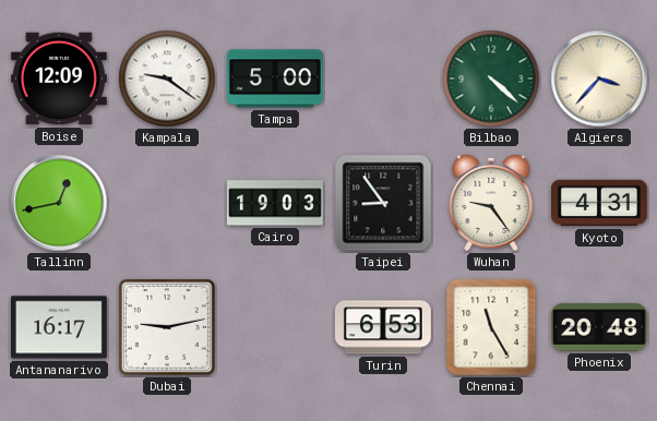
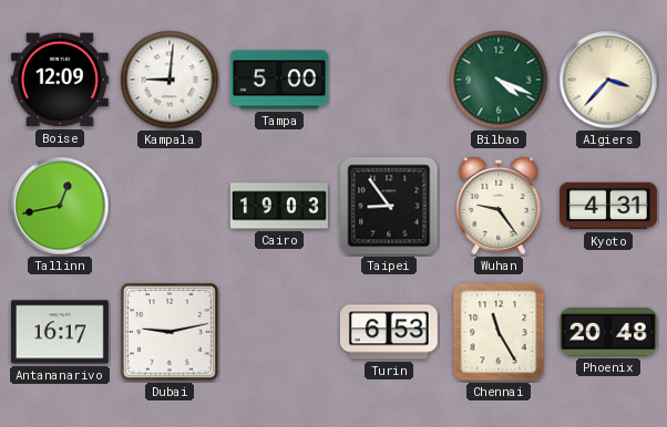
Kampala: 9:21 -> 9:01 (170, 80)
Bilbao: 4:22 -> 4:19 (499, 80)
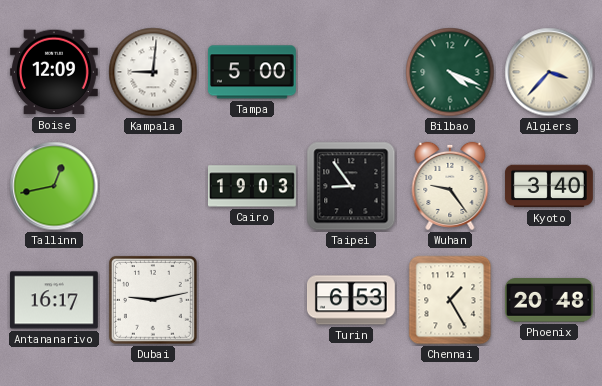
Kyoto: 4:31 -> 3:40 (550, 186)
Chennai: 11:25 -> 1:25 (450, 300)
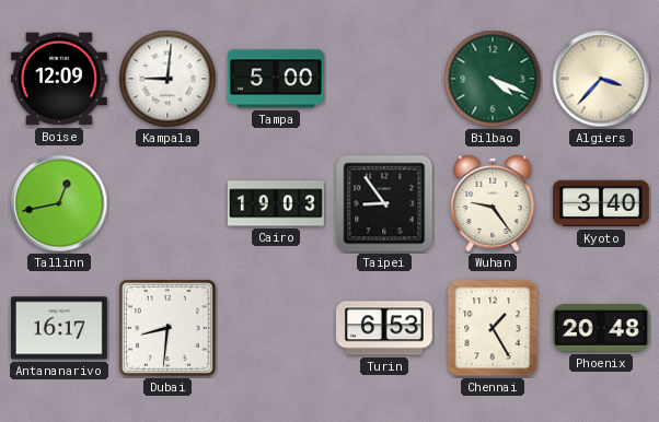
Dubai: 9:13 -> 8:31 (167, 328)
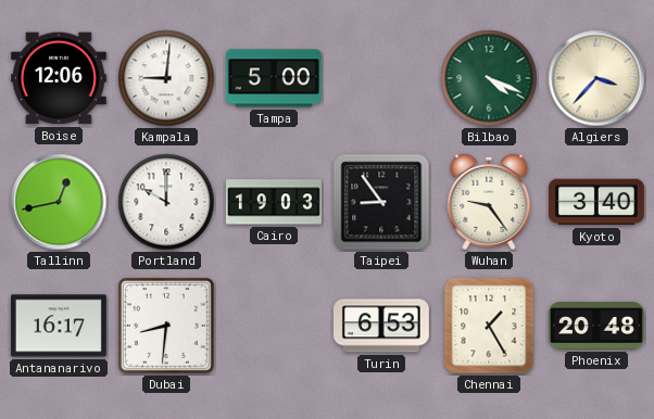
Boise: 12:09 -> 12:06 (59, 78)
Portland: none -> 10:00 (166, 202)
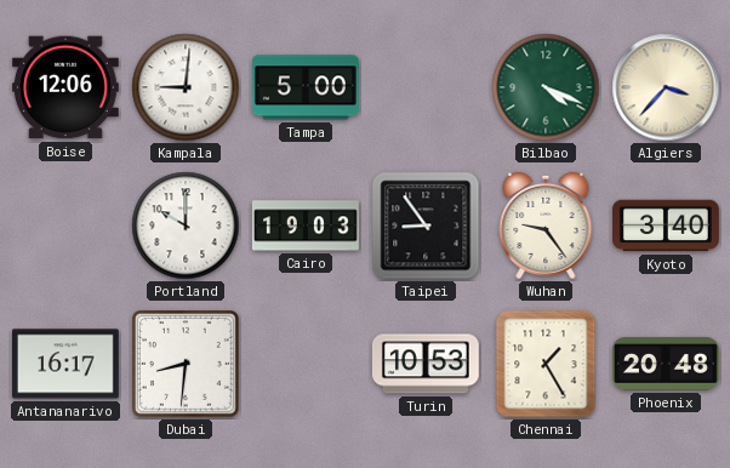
Tallinn: 12:43 -> none (59, 202)
Turin: 6:53 -> 10:53 (426, 364)
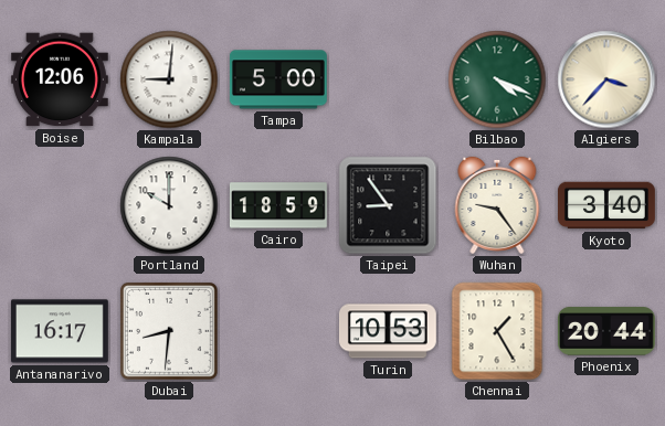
Cairo: 19:03 -> 18:59 (278, 205)
Phoenix: 20:48 -> 20:44 (606, 331)
